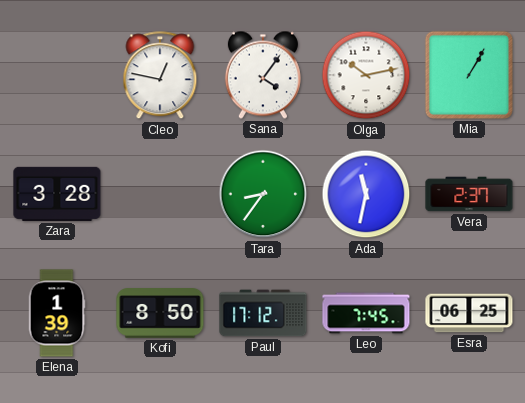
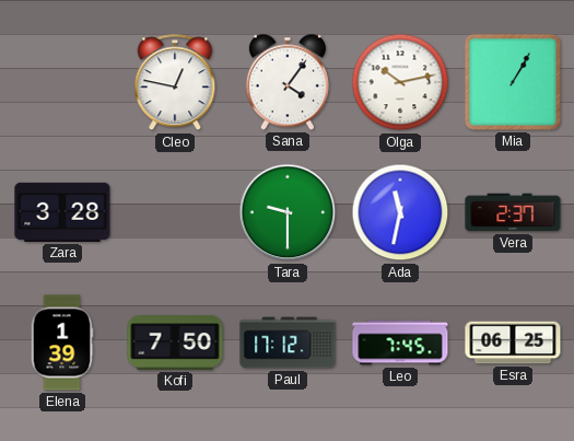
Tara: 8:36 -> 9:30 (288, 212)
Kofi: 8:50 -> 7:50 (175, 343)
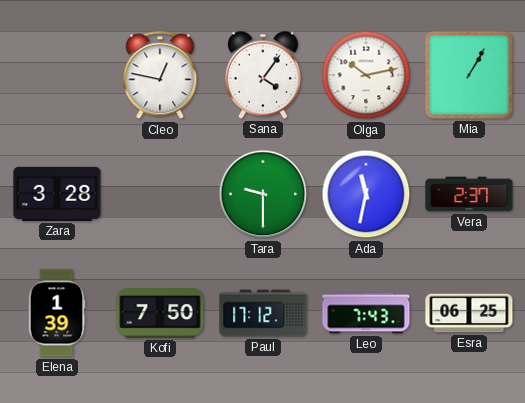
Leo: 7:45 -> 7:43 (366, 313)
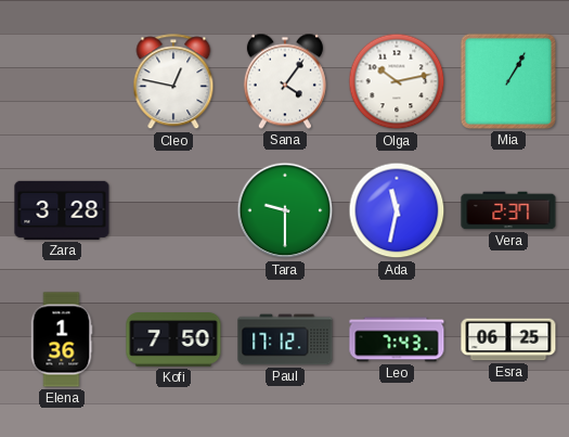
Elena: 1:39 -> 1:36 (62, 339)
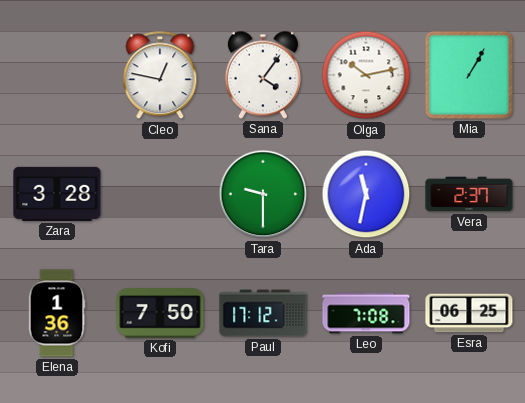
Leo: 7:43 -> 7:08 (366, 313)
